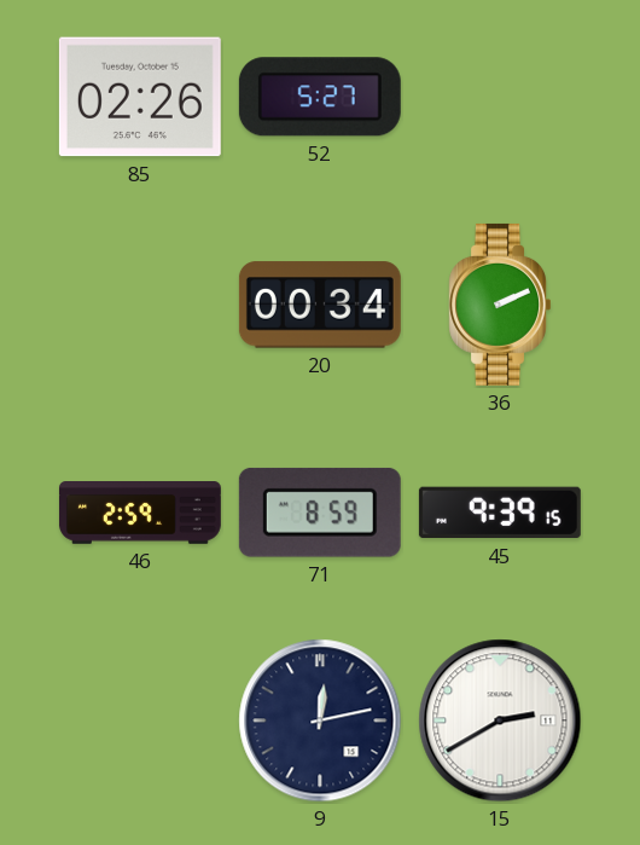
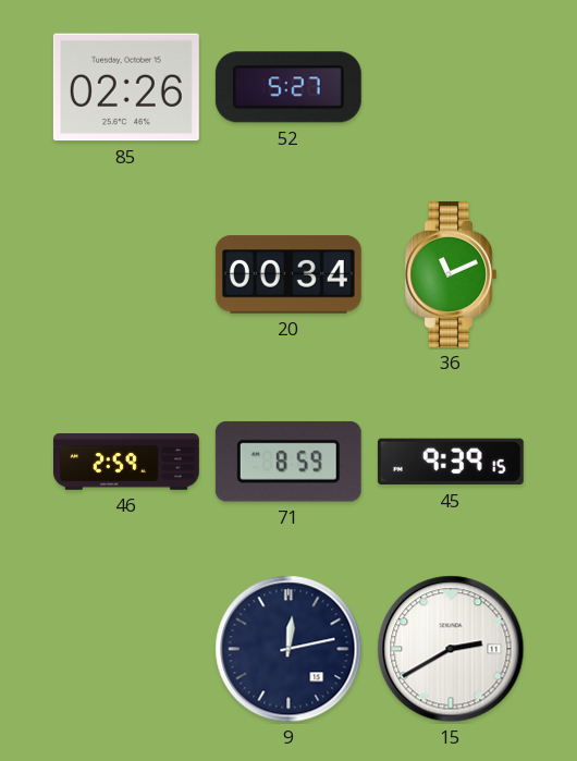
36: 2:11 -> 11:11 (450, 274)
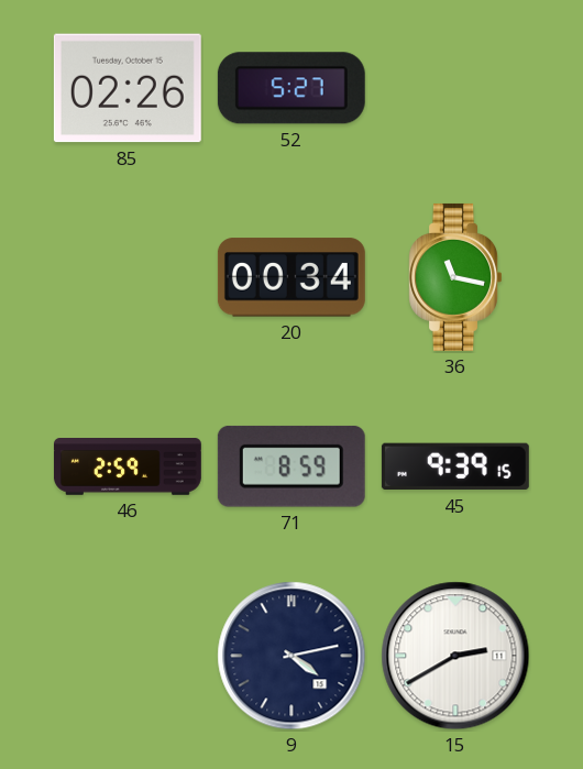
36: 11:11 -> 11:17 (454, 277)
9: 12:13 -> 4:13 (291, 656)
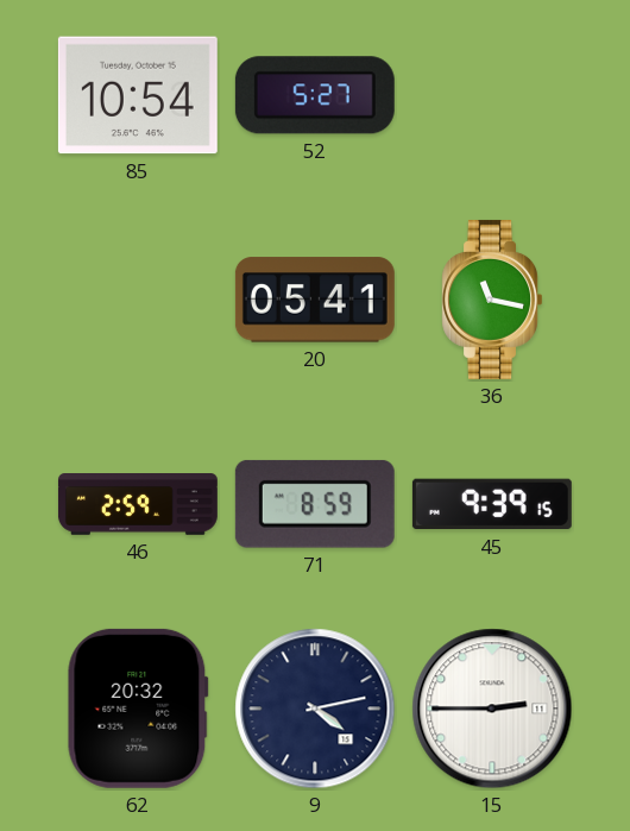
85: 02:26 -> 10:54 (138, 95)
20: 00:34 -> 05:41 (315, 300)
62: none -> 20:32 (138, 709)
15: 2:40 -> 2:45 (492, 709)
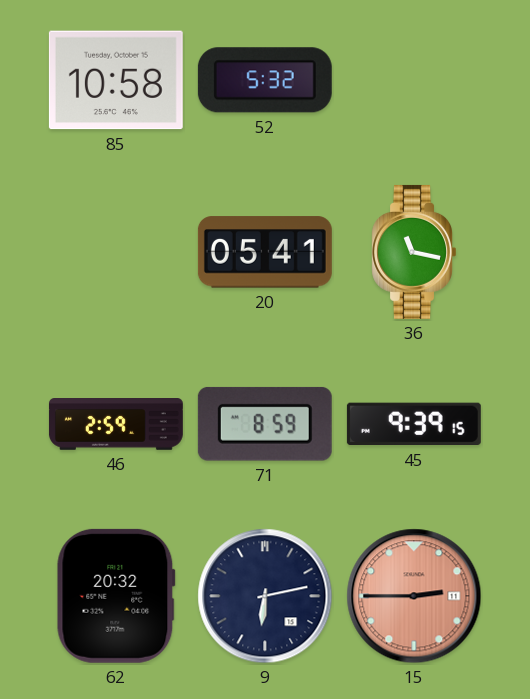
85: 10:54 -> 10:58 (116, 80)
52: 5:27 -> 5:32 (265, 80)
9: 4:13 -> 6:13 (265, 596)
15 dial: white -> salmon (414, 596)
